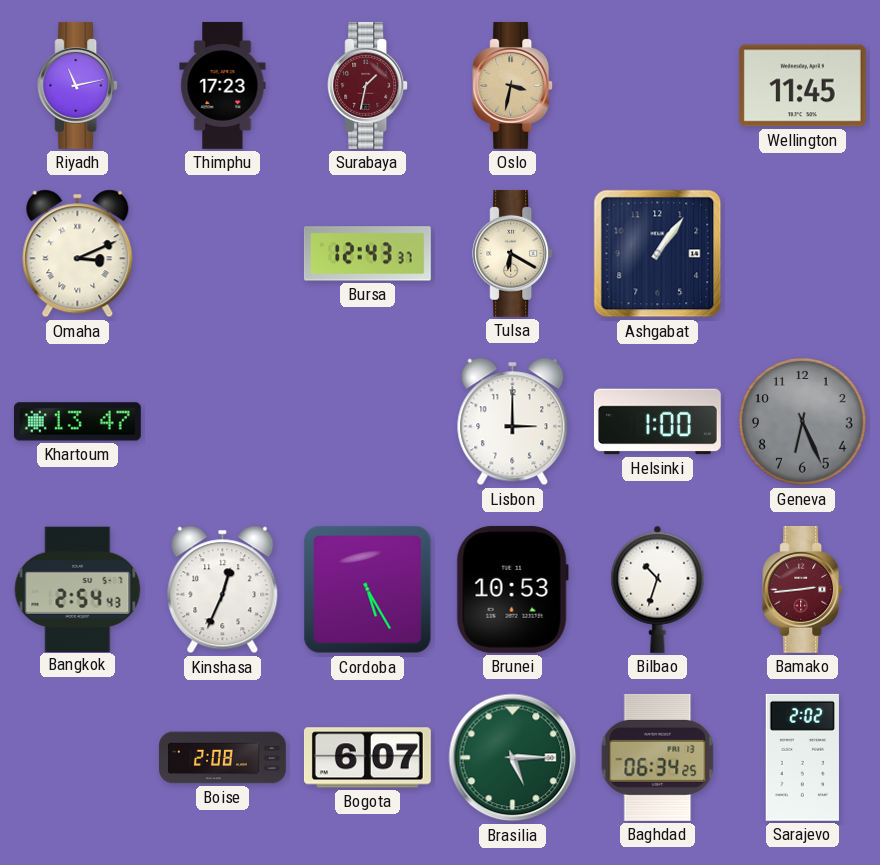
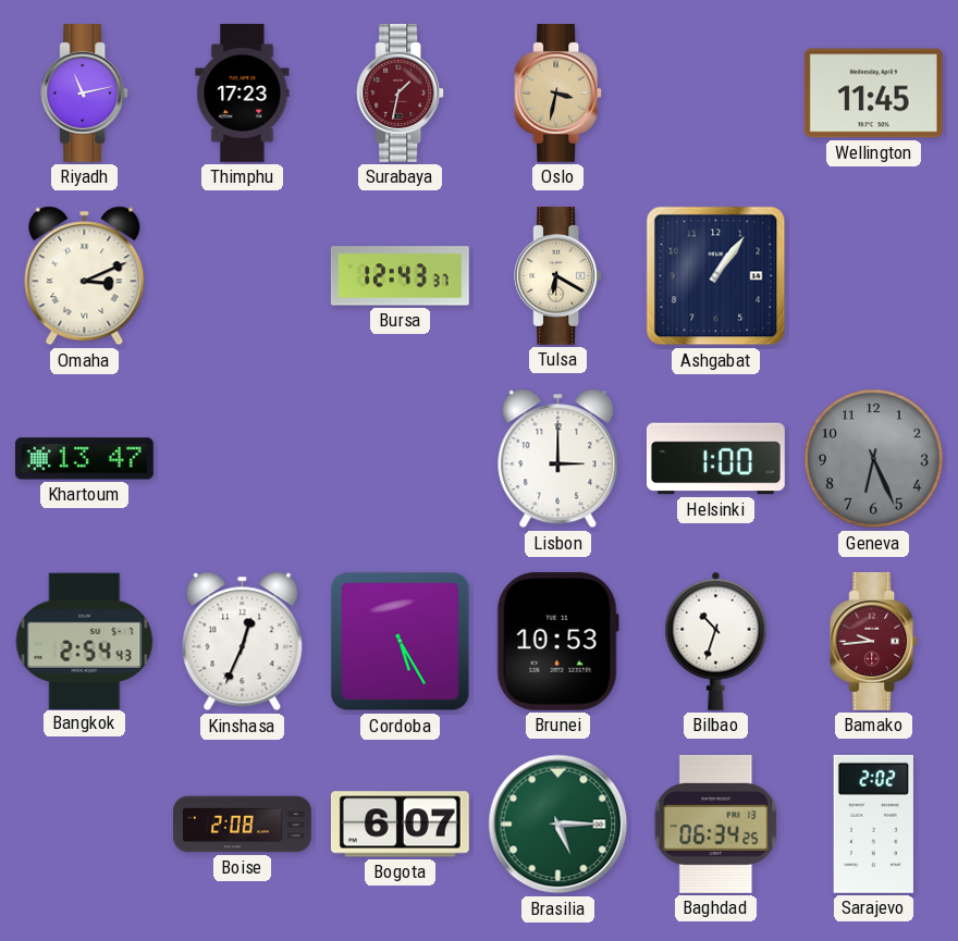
Bamako: 2:44 -> 9:44 (874, 641)
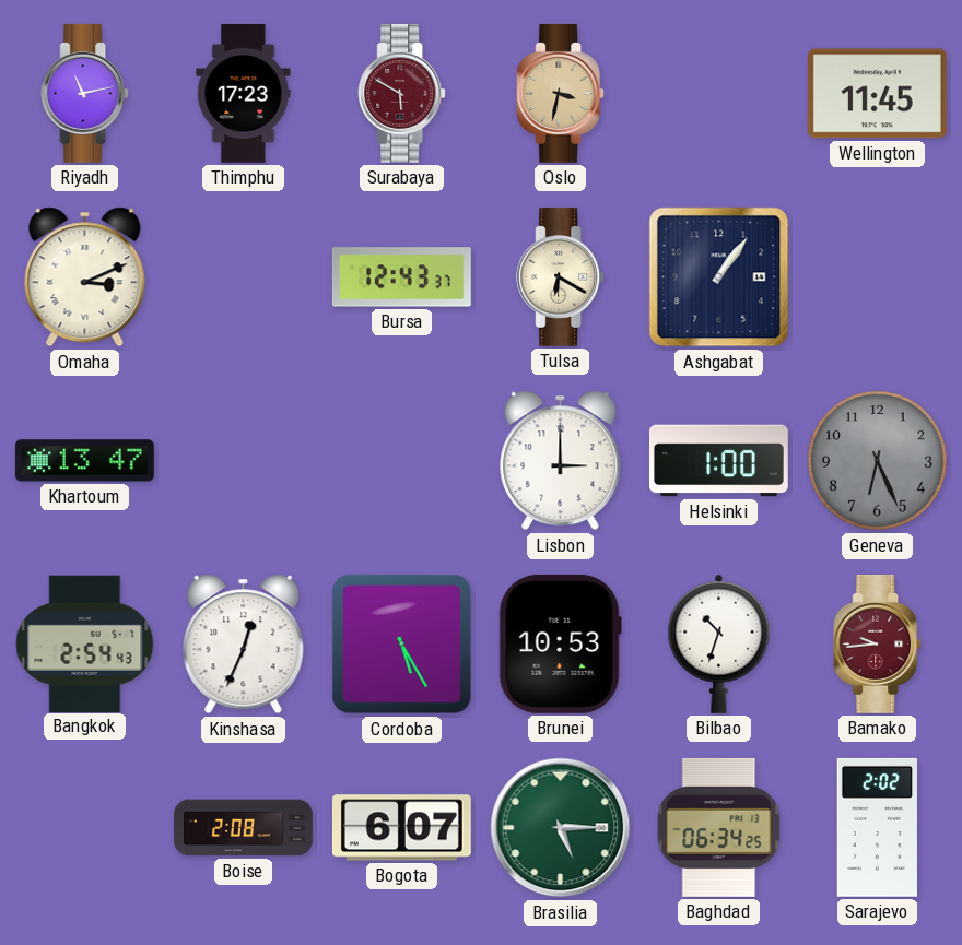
Surabaya: 1:32 -> 5:50 (402, 93)
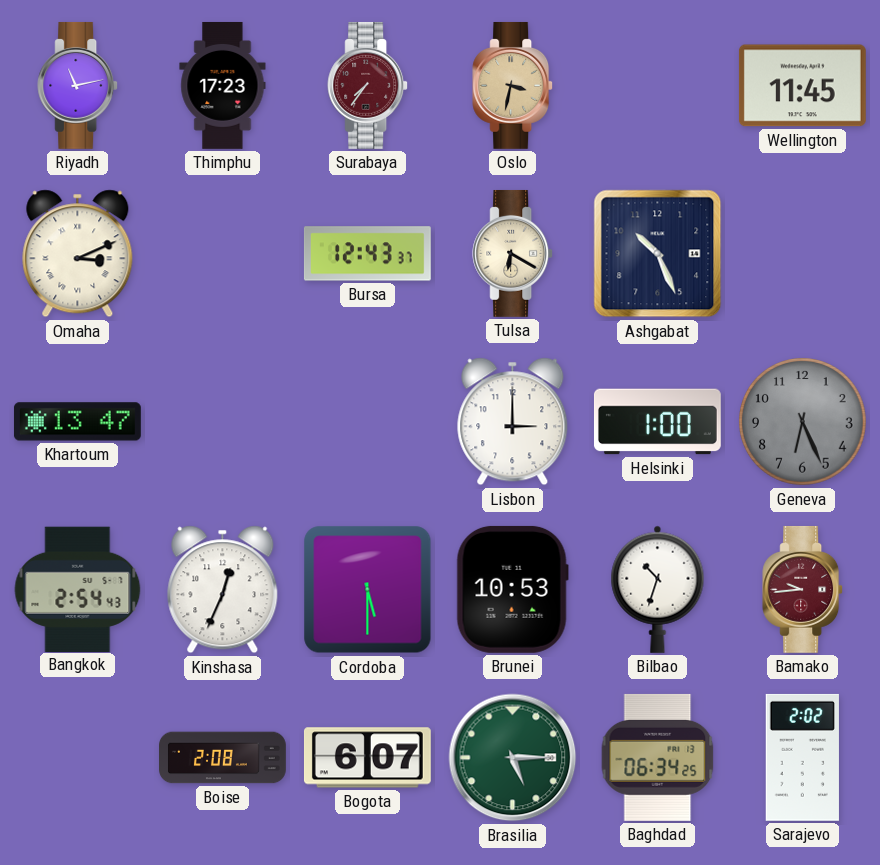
Surabaya: 5:50 -> 7:36 (368, 85)
Ashgabat: 1:06 -> 10:26 (658, 254)
Cordoba: 5:25 -> 5:30 (368, 590)
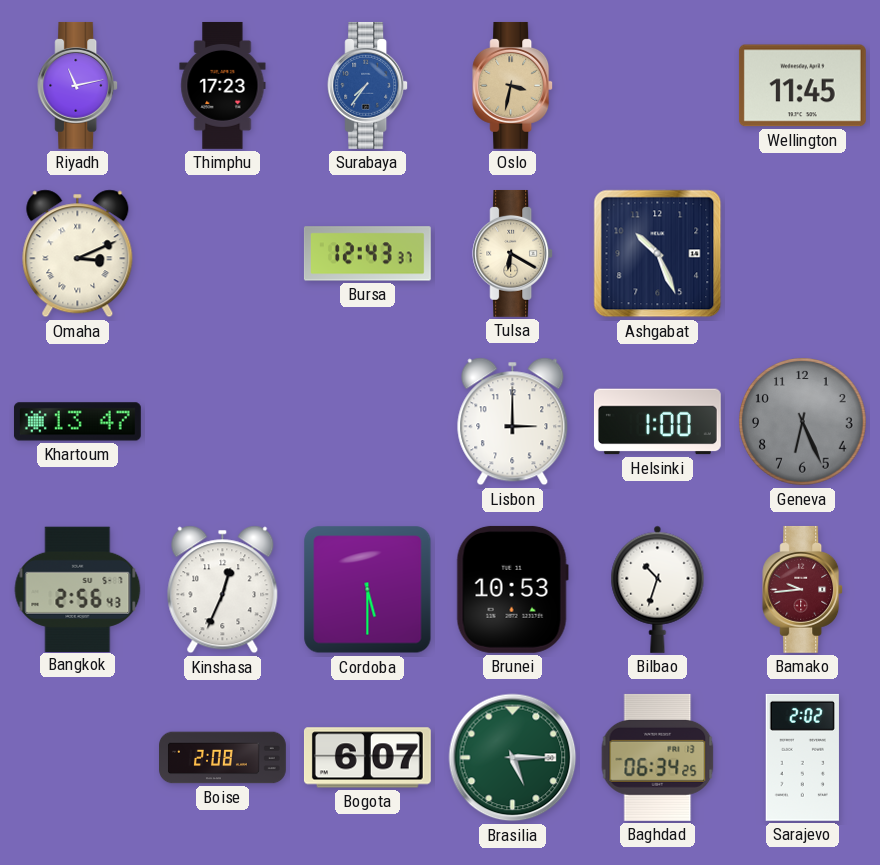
Surabaya dial: burgundy -> blue (368, 85)
Bangkok: 2:54 -> 2:56 (78, 589)
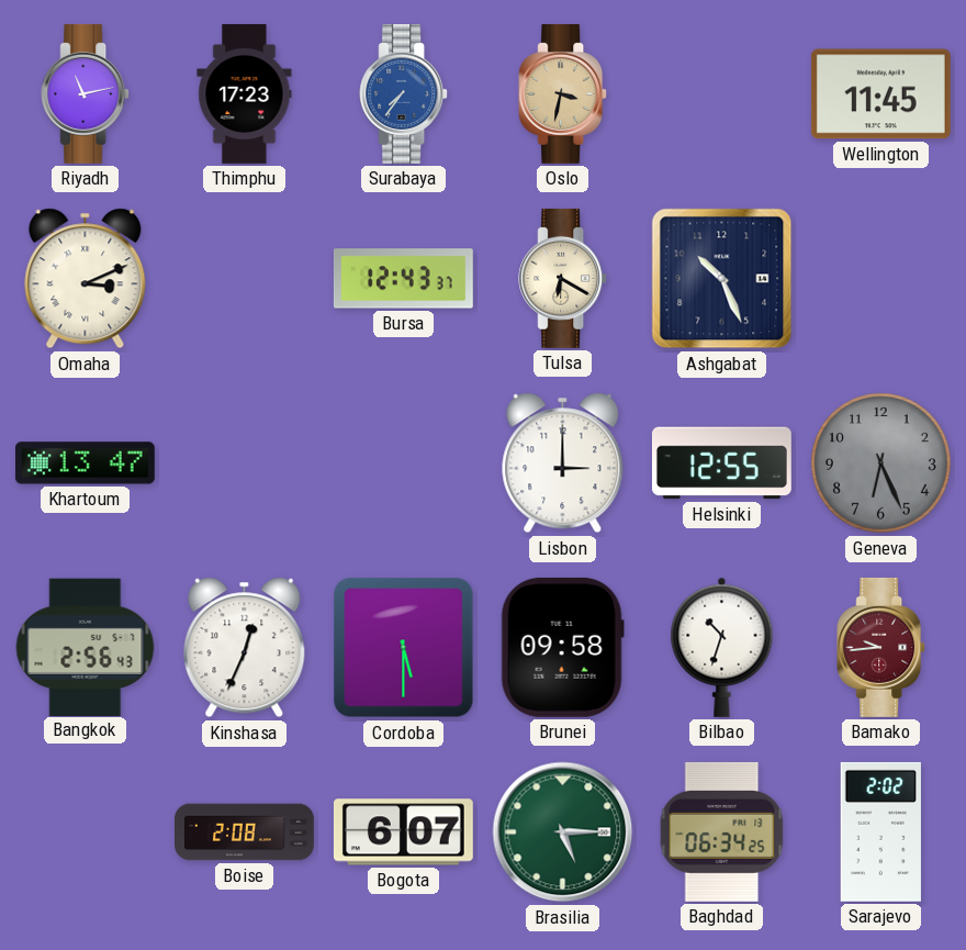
Helsinki: 1:00 -> 12:55 (721, 463)
Brunei: 10:53 -> 09:58 (562, 647)
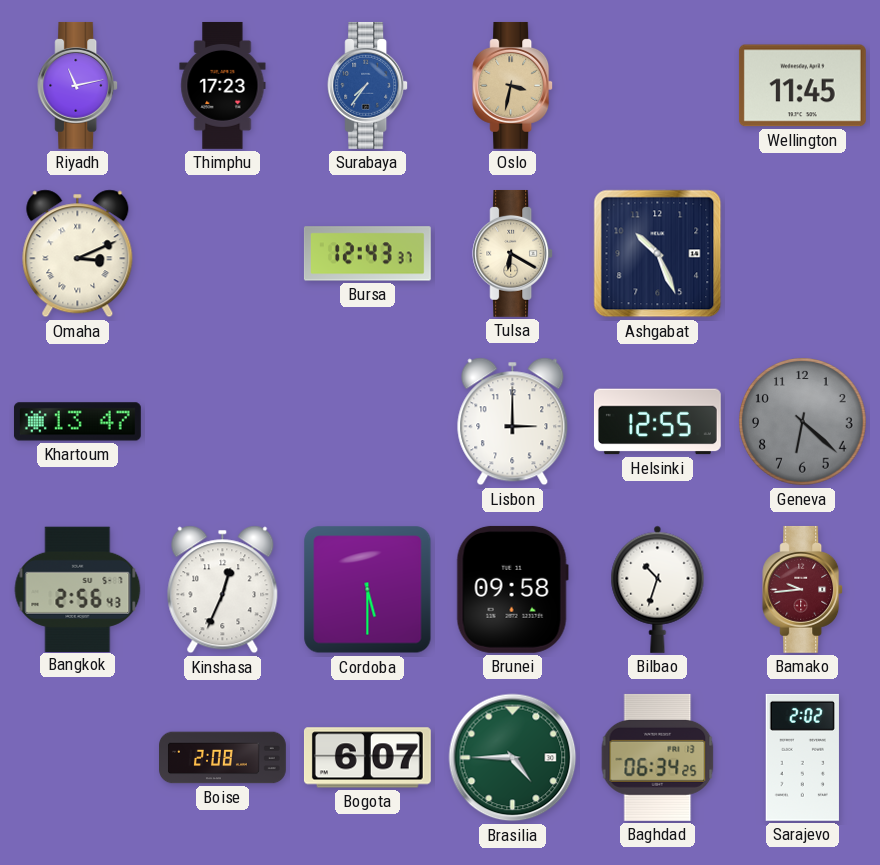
Geneva: 6:26 -> 6:22 (803, 422)
Brasilia: 5:15 -> 4:45 (513, 758)
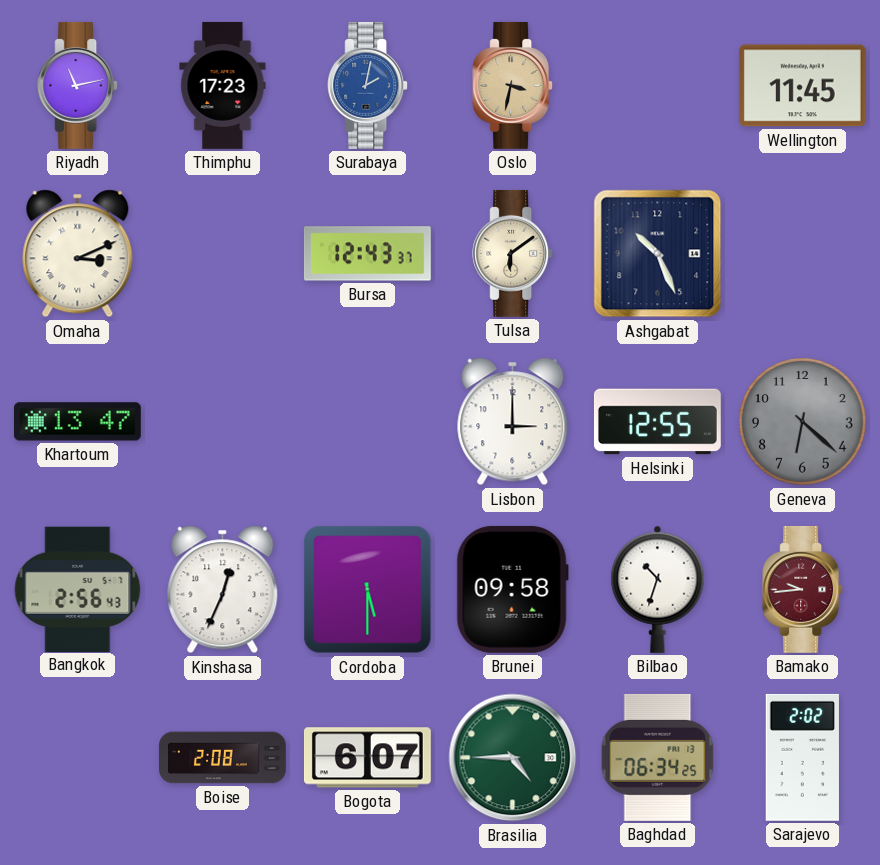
Surabaya: 7:36 -> 2:02 (368, 85)
Tulsa: 6:20 -> 6:09 (513, 253)
